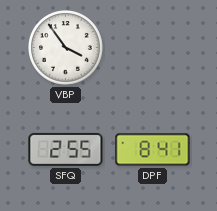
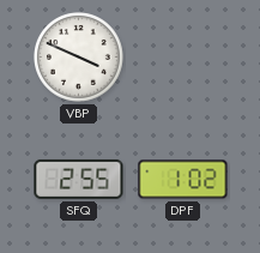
VBP: 3:54 -> 3:49 (79, 58)
DPF: 8:41 -> 1:02 (183, 180)
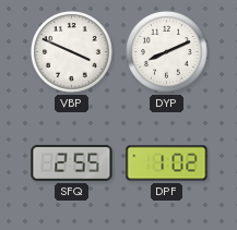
DYP: none -> 8:11 (167, 52)
